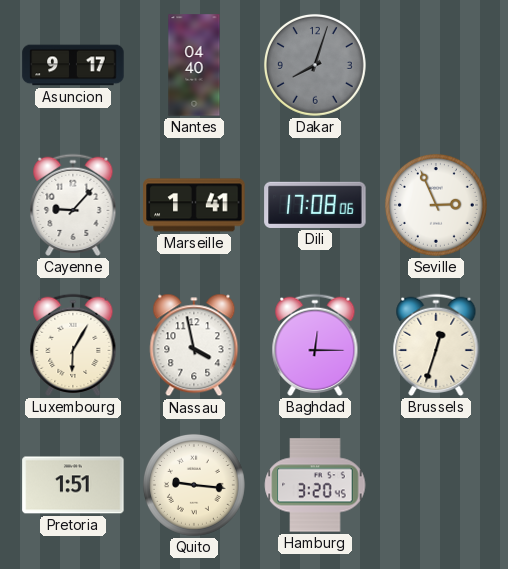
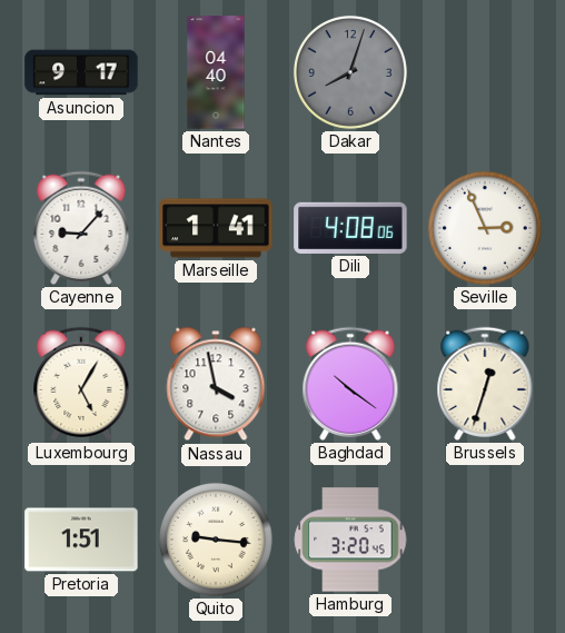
Dili: 17:08 -> 4:08 (350, 228)
Luxembourg: 6:05 -> 5:05 (81, 384)
Baghdad: 12:15 -> 10:21 (350, 384)
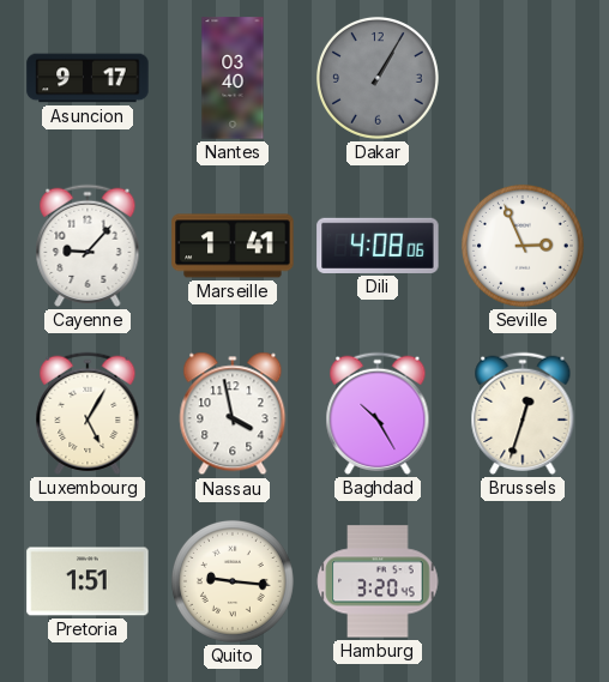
Nantes: 04:40 -> 03:40 (233, 78)
Dakar: 8:03 -> 1:05 (378, 78)
Baghdad: 10:21 -> 10:25 (378, 414)
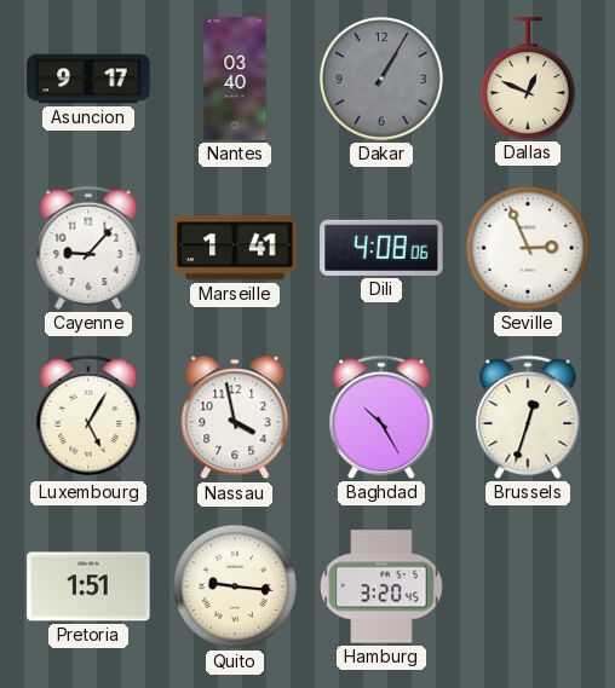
Dallas: none -> 12:49 (528, 79)
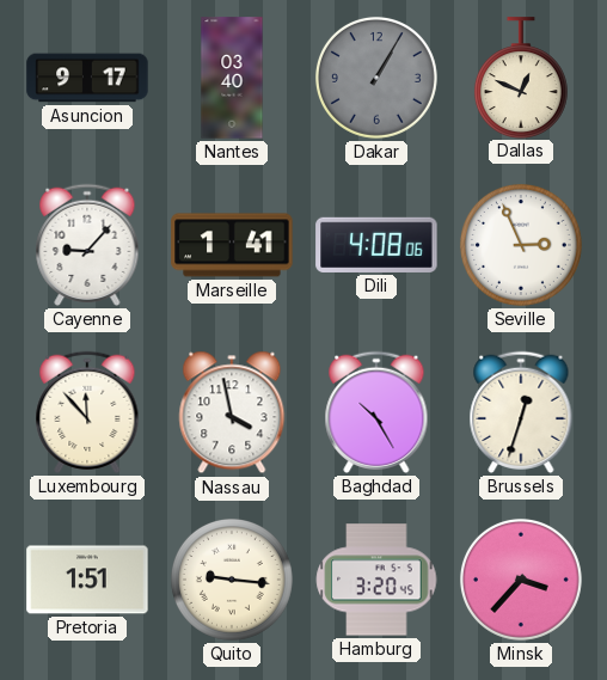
Luxembourg: 5:05 -> 11:53 (87, 412)
Minsk: none -> 3:37 (521, 580)
